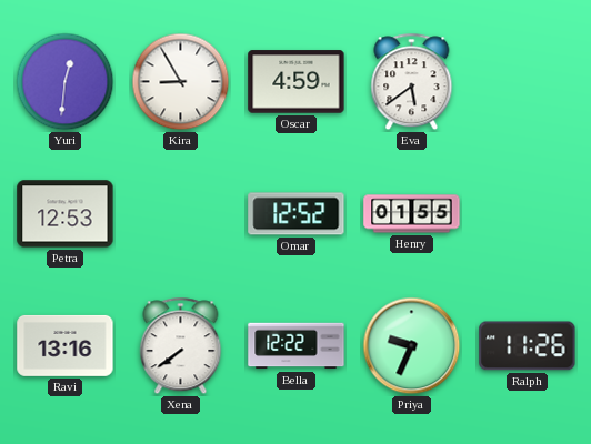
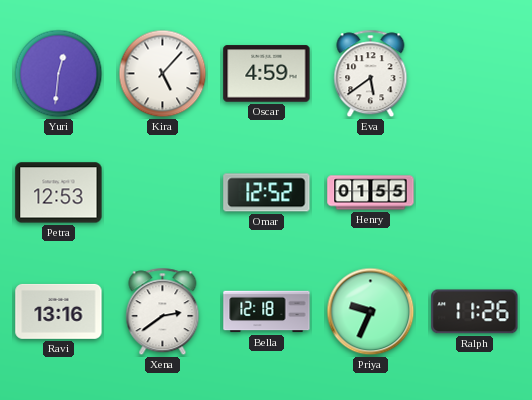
Kira: 8:55 -> 5:07 (163, 74)
Xena: 7:39 -> 2:39 (163, 312)
Bella: 12:22 -> 12:18 (267, 312)
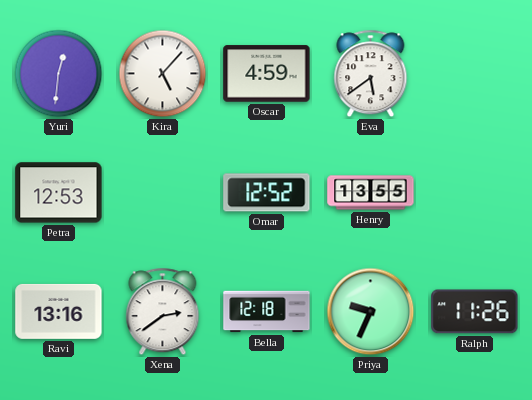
Henry: 01:55 -> 13:55 (371, 193)
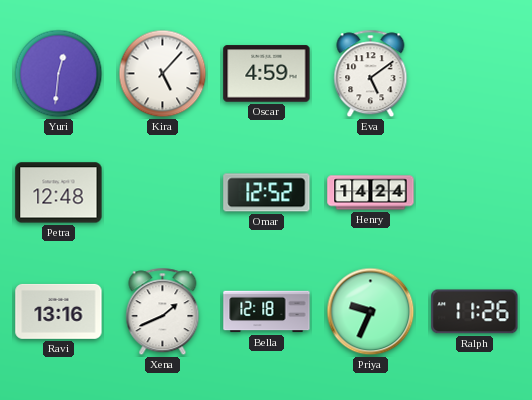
Eva: 5:39 -> 5:09 (371, 74)
Petra: 12:53 -> 12:48 (59, 193)
Henry: 13:55 -> 14:24 (371, 193)
Xena: 2:39 -> 1:41 (163, 312)
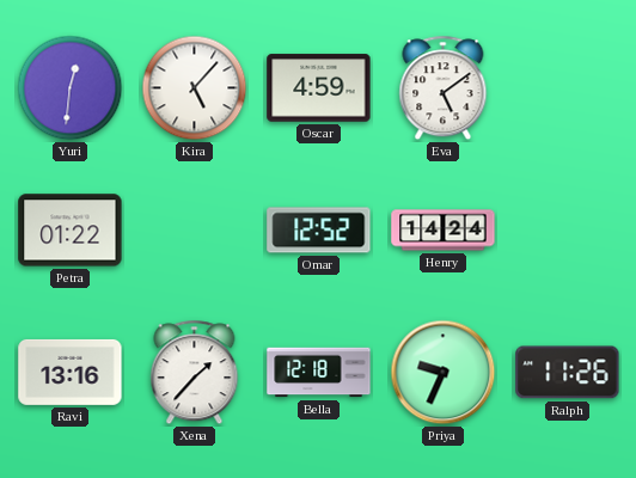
Petra: 12:48 -> 01:22 (71, 231)
Xena: 1:41 -> 1:37 (195, 373)
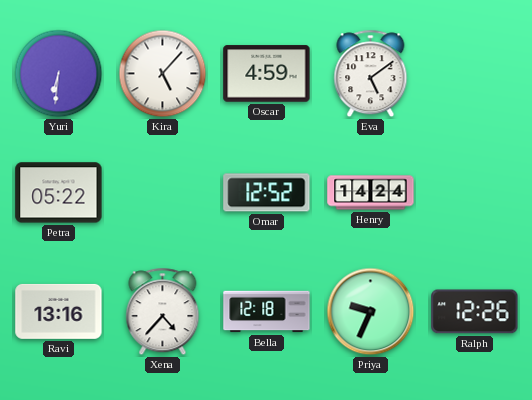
Yuri: 12:31 -> 6:31 (59, 74)
Petra: 01:22 -> 05:22 (59, 193)
Xena: 1:37 -> 4:37 (163, 312)
Ralph: 11:26 -> 12:26 (475, 312)
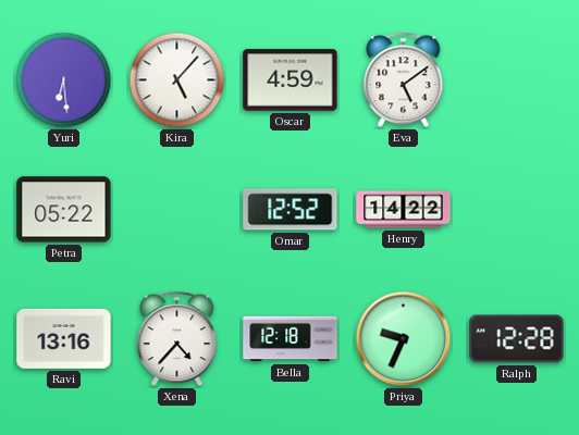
Yuri: 6:31 -> 6:29 (64, 80)
Henry: 14:24 -> 14:22 (404, 210)
Ralph: 12:26 -> 12:28 (517, 339)
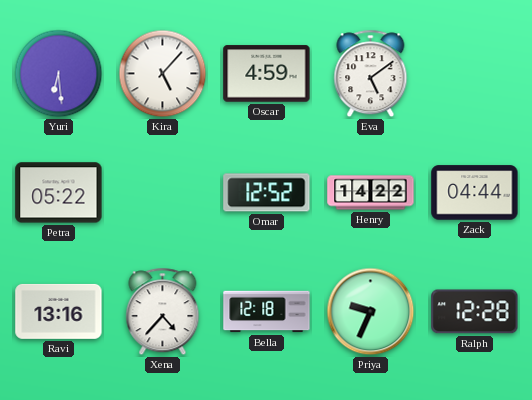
Zack: none -> 04:44 (475, 193)
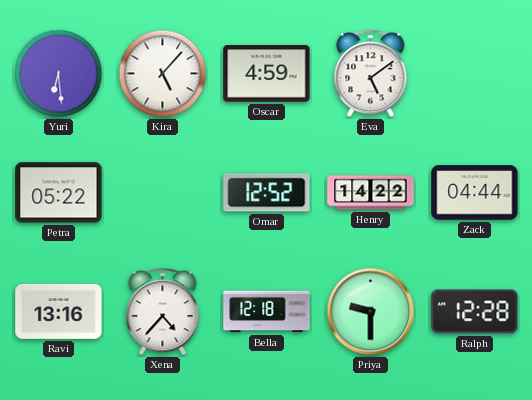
Priya: 9:34 -> 9:30 (371, 312)
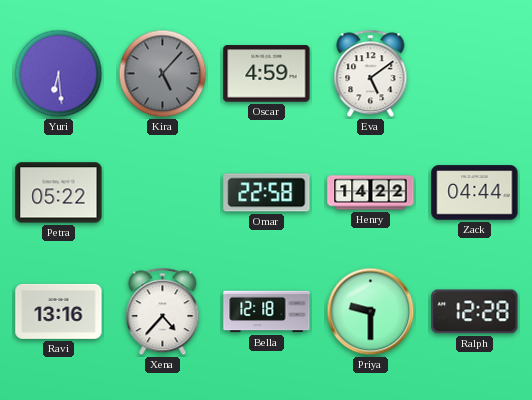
Kira dial: white -> grey (163, 74)
Omar: 12:52 -> 22:58 (267, 193)
